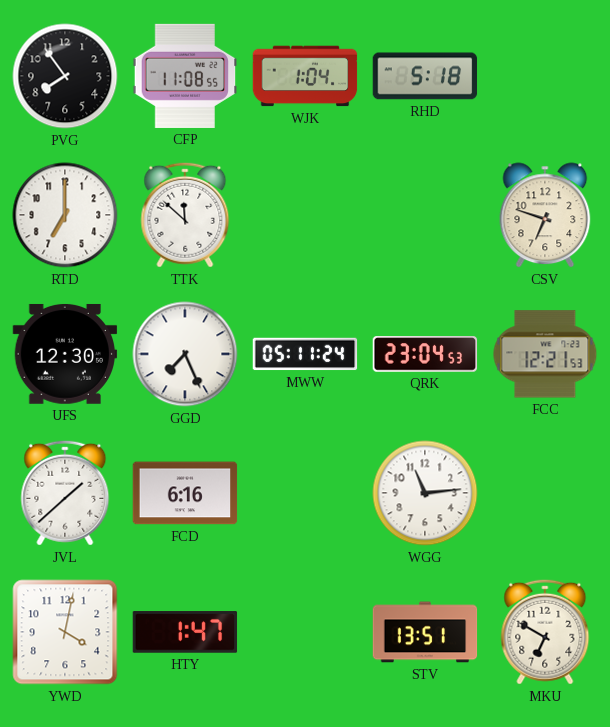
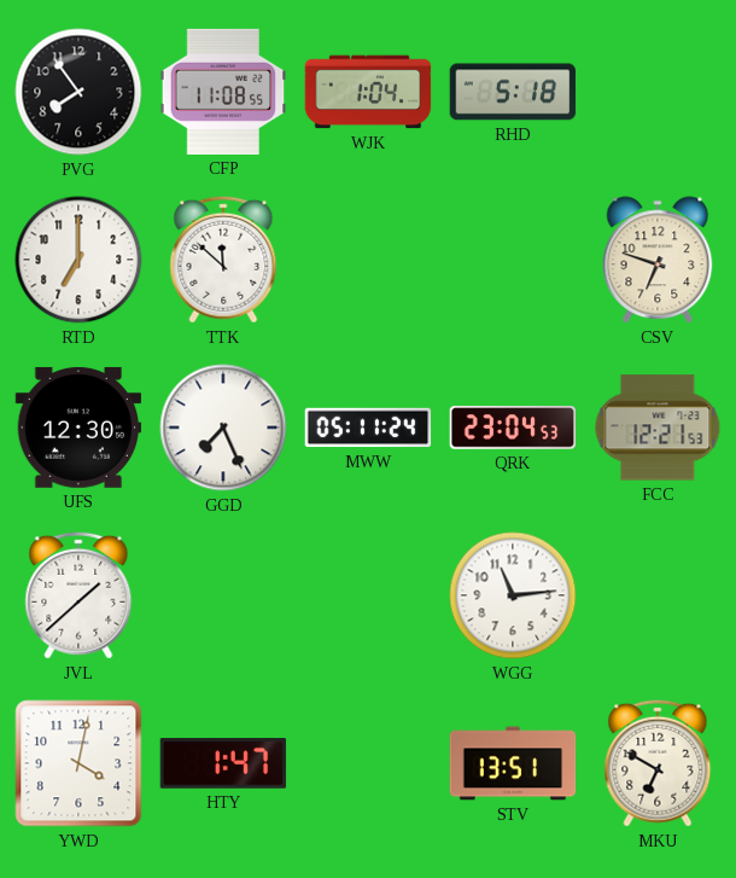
FCD: 6:16 -> none (185, 493)
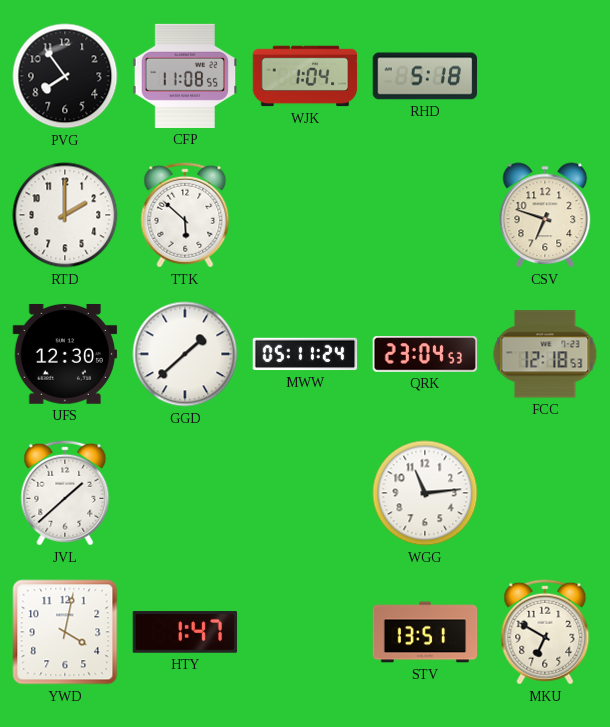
RTD: 7:00 -> 2:00 (65, 215)
TTK: 11:52 -> 5:52 (185, 215)
GGD: 7:26 -> 1:38 (185, 354)
FCC: 12:21 -> 12:18 (545, 354)
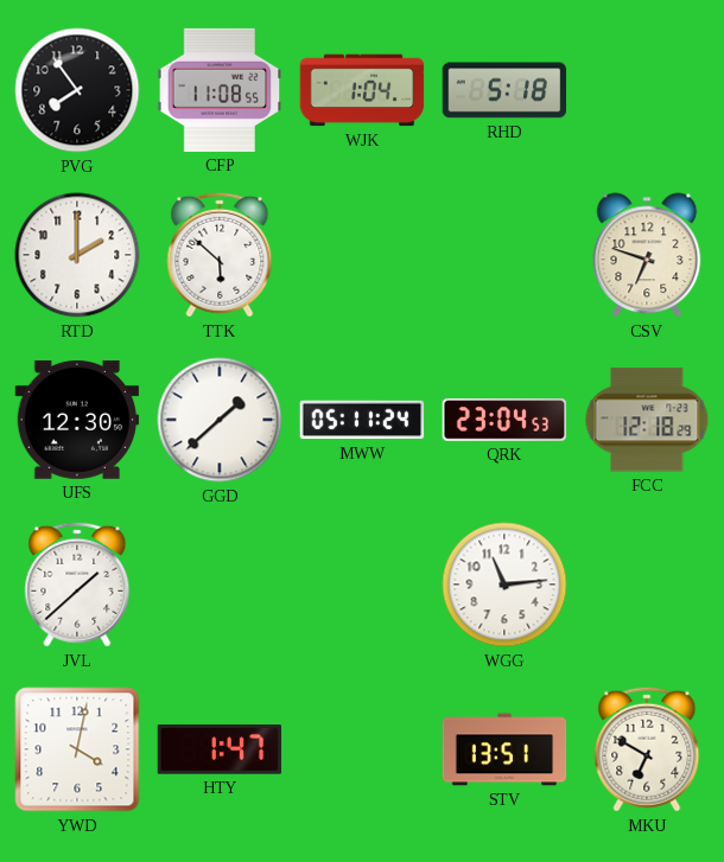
FCC: 12:18:53 -> 12:18:29 (647, 420)
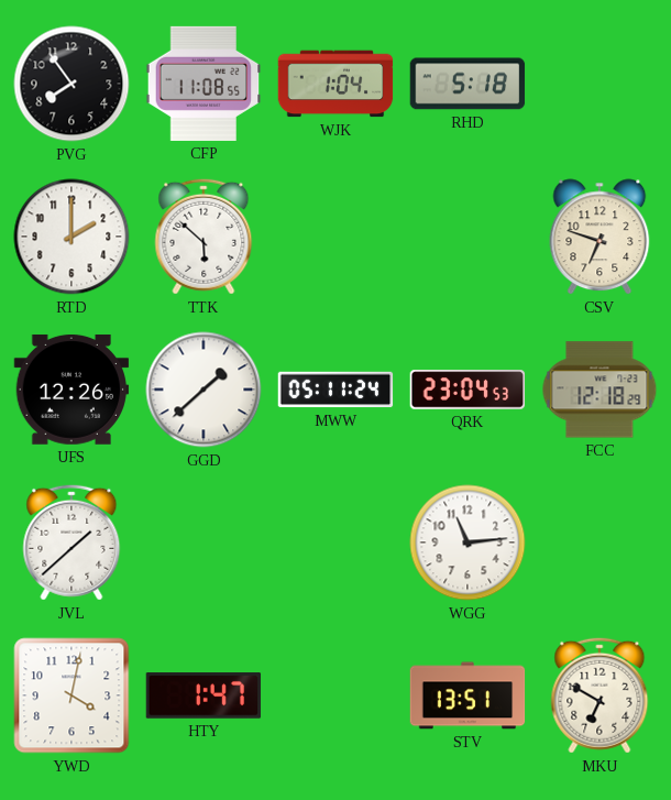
UFS: 12:30 -> 12:26 (71, 390)
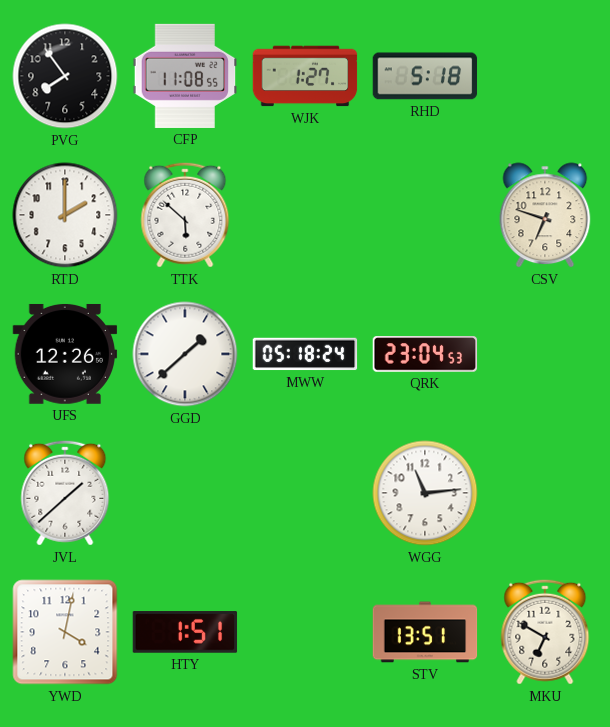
WJK: 1:04 -> 1:27 (305, 76)
MWW: 05:11 -> 05:18 (305, 354)
FCC: 12:18 -> none (599, 390)
HTY: 1:47 -> 1:51 (185, 632)
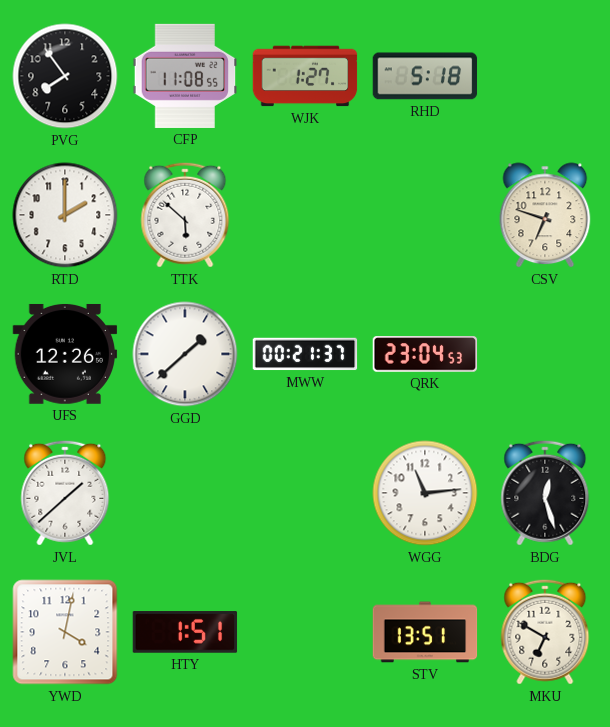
MWW: 05:18 -> 00:21 (305, 354)
BDG: none -> 12:27 (545, 493)
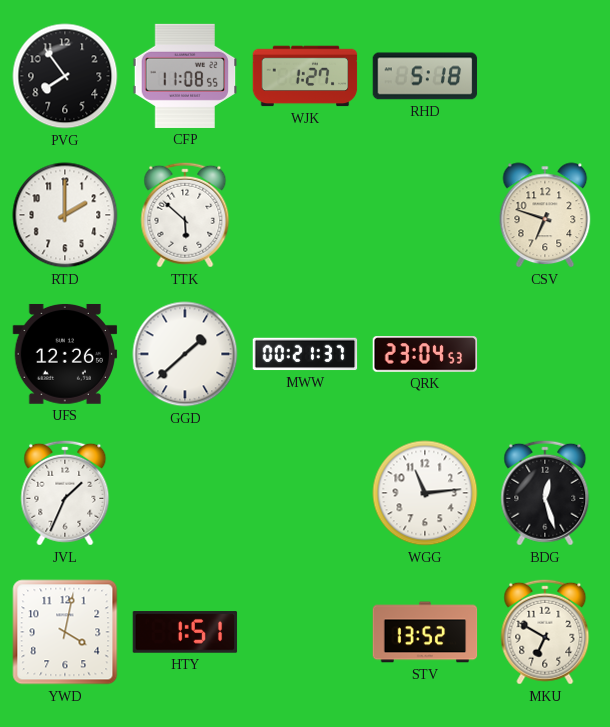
JVL: 1:38 -> 1:34 (65, 493)
STV: 13:51 -> 13:52 (425, 632)
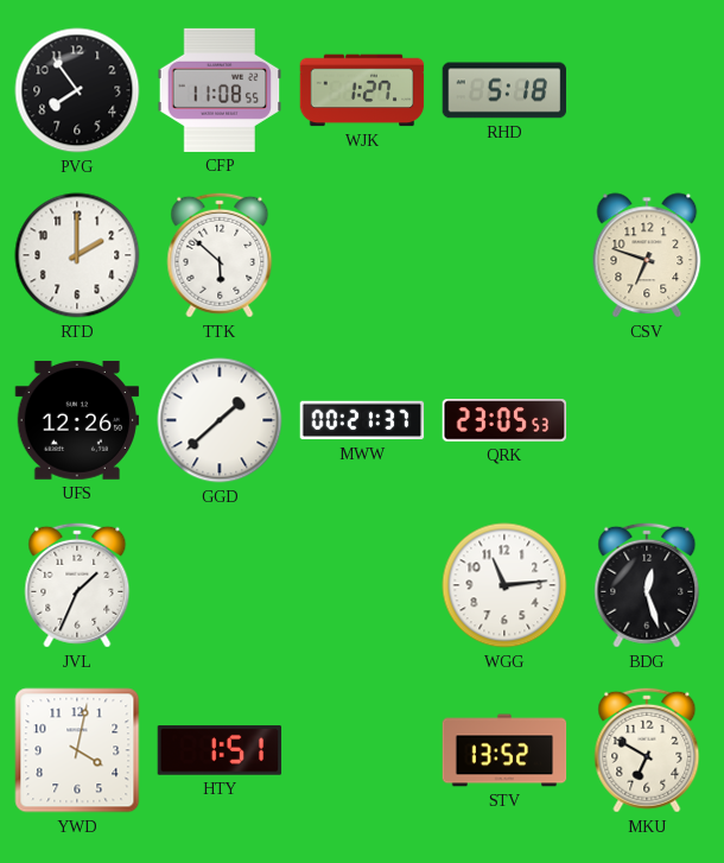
QRK: 23:04 -> 23:05 (504, 420)
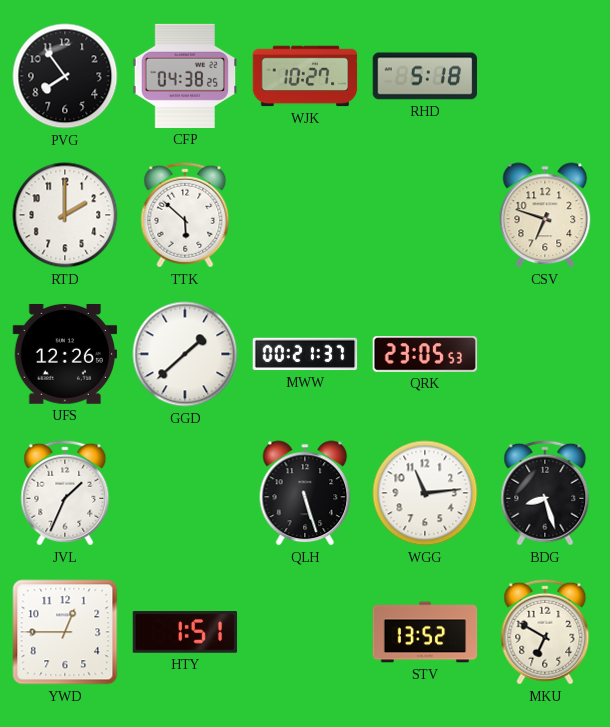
CFP: 11:08 -> 04:38 (185, 76)
WJK: 1:27 -> 10:27 (305, 76)
QLH: none -> 5:27 (305, 493)
BDG: 12:27 -> 8:27 (545, 493)
YWD: 4:02 -> 12:45 (65, 632)
